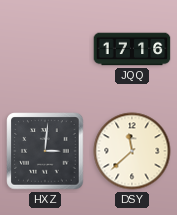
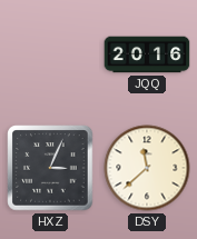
JQQ: 17:16 -> 20:16 (147, 54)
HXZ: 3:01 -> 3:04 (50, 168)
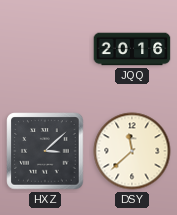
HXZ: 3:04 -> 3:08 (45, 151)
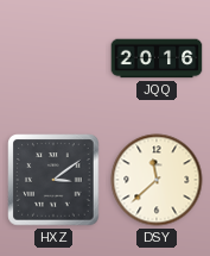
HXZ: 3:08 -> 3:09 (53, 180)
